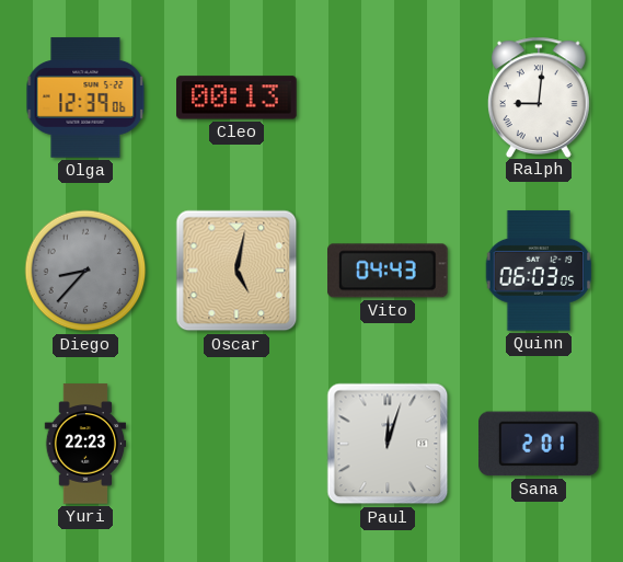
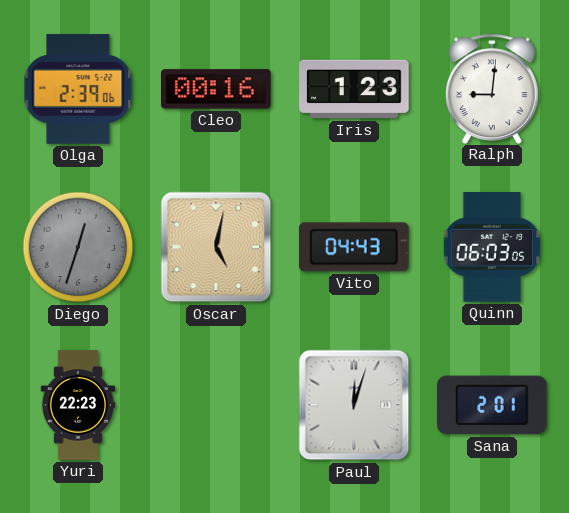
Olga: 12:39 -> 2:39 (78, 89)
Cleo: 00:13 -> 00:16 (216, 89)
Iris: none -> 1:23 (354, 89)
Diego: 8:37 -> 12:33 (78, 247)
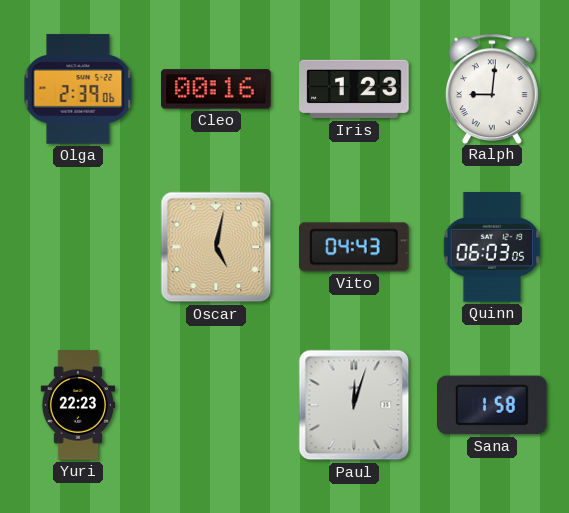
Diego: 12:33 -> none (78, 247)
Sana: 2:01 -> 1:58 (493, 405)
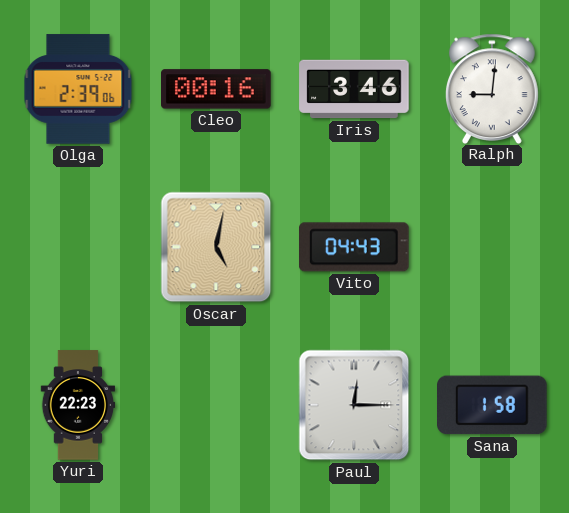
Iris: 1:23 -> 3:46 (354, 89)
Quinn: 06:03 -> none (492, 247)
Paul: 12:03 -> 12:15 (354, 405)
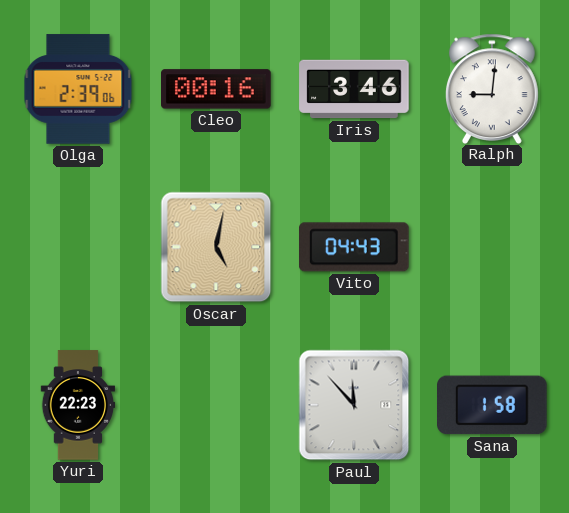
Paul: 12:15 -> 11:53 (354, 405)
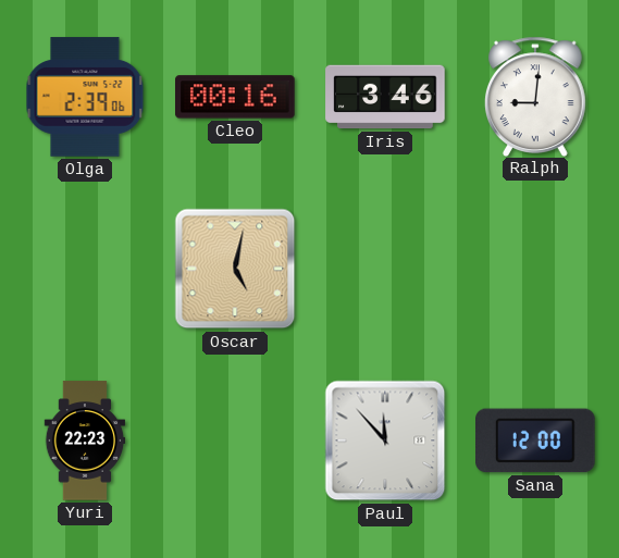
Vito: 04:43 -> none (355, 247)
Sana: 1:58 -> 12:00 (536, 441)
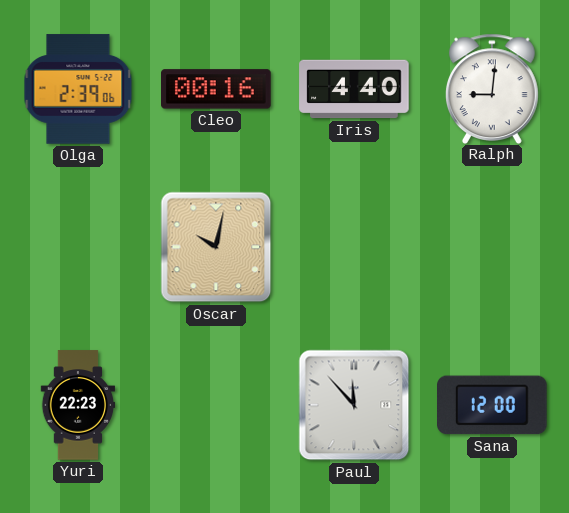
Iris: 3:46 -> 4:40 (354, 89)
Oscar: 5:02 -> 10:02 (216, 247)
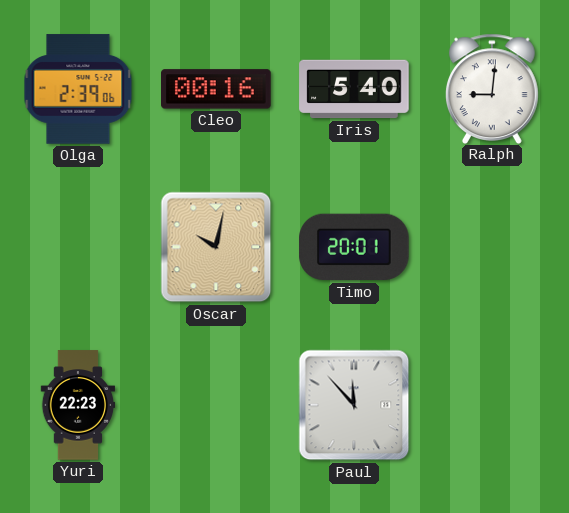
Iris: 4:40 -> 5:40 (354, 89)
Timo: none -> 20:01 (354, 247)
Sana: 12:00 -> none (493, 405)
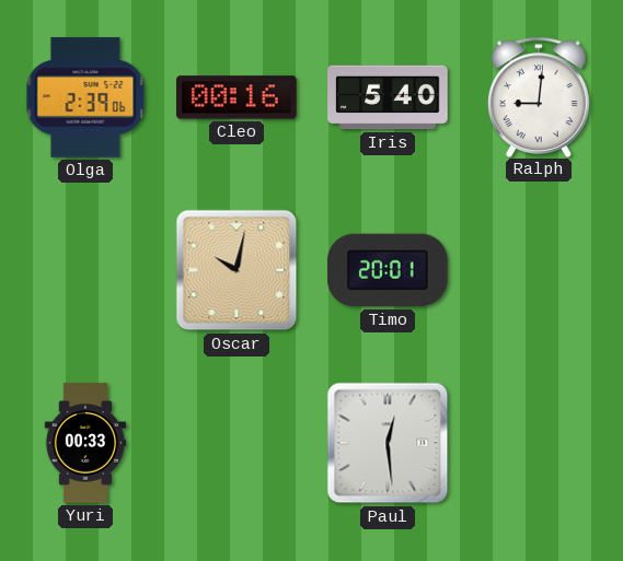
Yuri: 22:23 -> 00:33 (85, 443)
Paul: 11:53 -> 12:29 (388, 443)
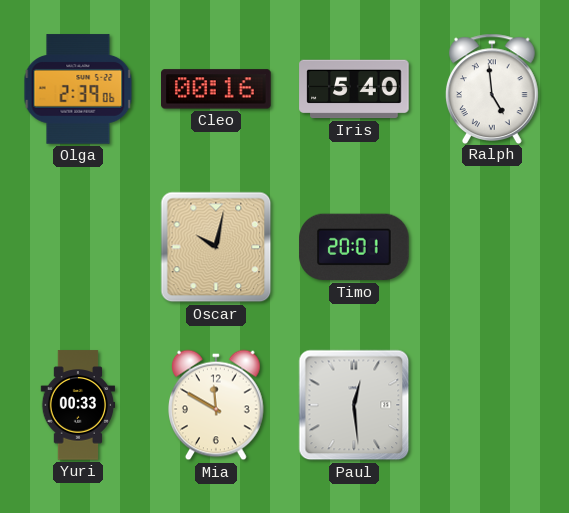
Ralph: 9:01 -> 4:59 (492, 88)
Mia: none -> 11:50 (217, 405)
